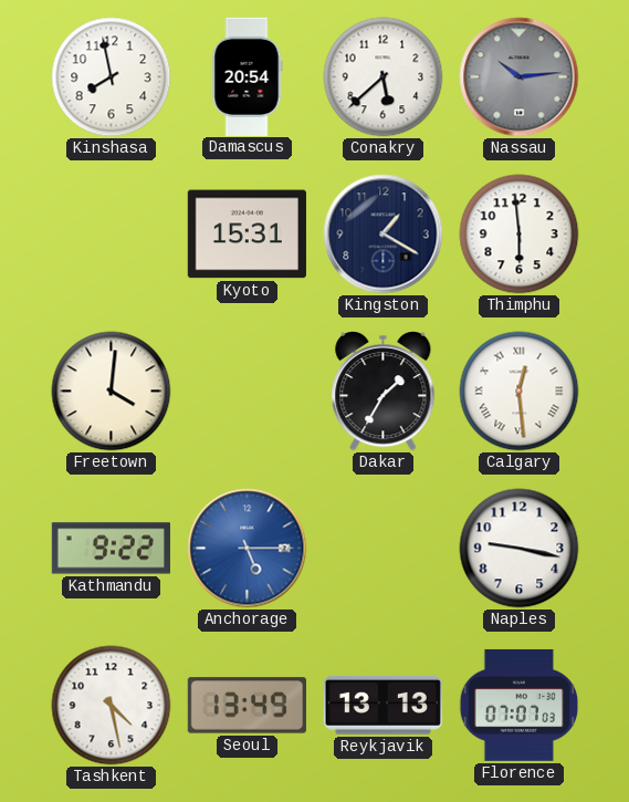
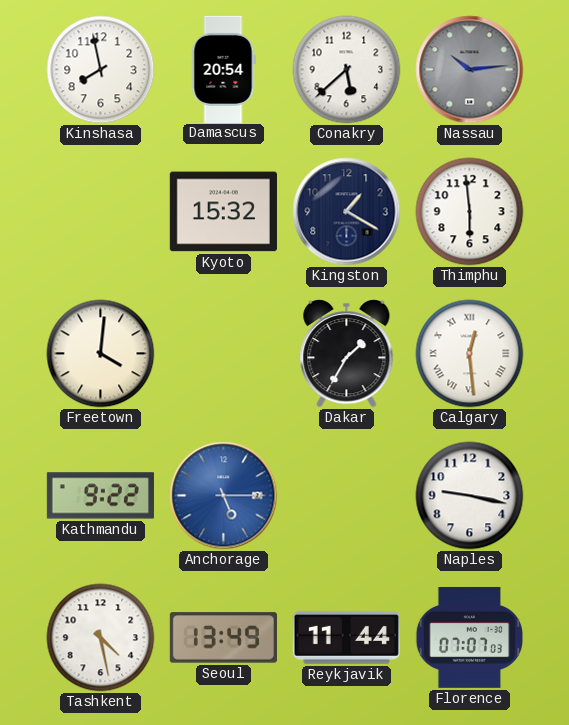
Kyoto: 15:31 -> 15:32 (223, 212)
Reykjavik: 13:13 -> 11:44 (346, 637)
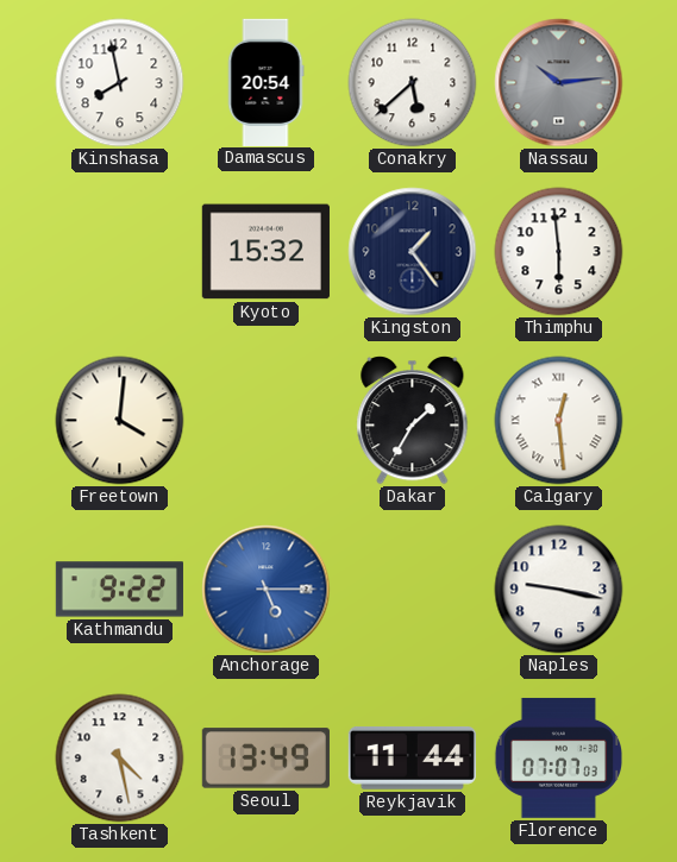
Kingston: 1:20 -> 1:24 (413, 252)
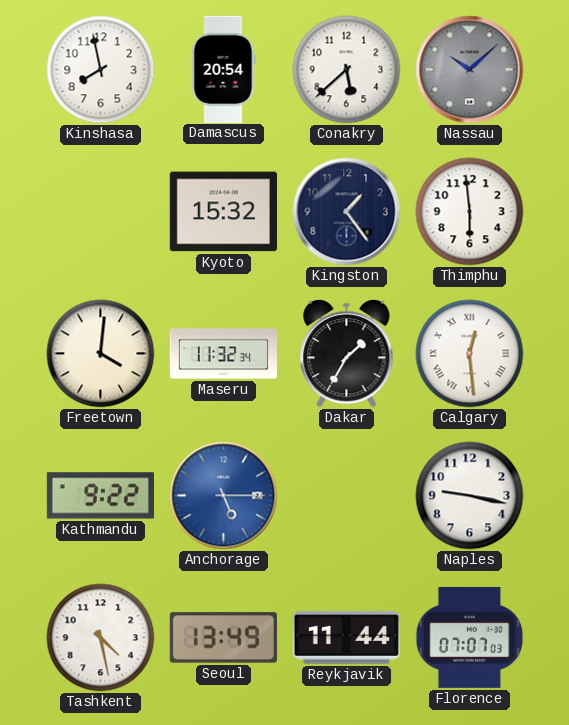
Nassau: 10:14 -> 10:08 (470, 70)
Maseru: none -> 11:32 (224, 354)
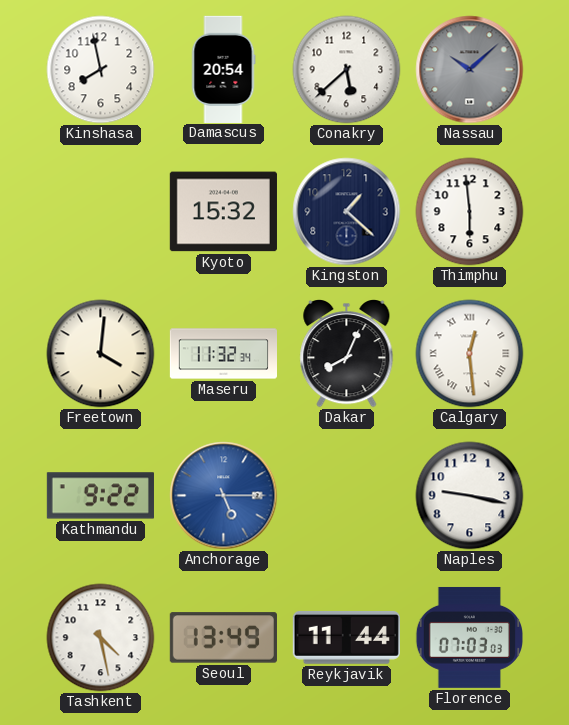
Kingston: 1:24 -> 1:22 (347, 212)
Dakar: 1:35 -> 8:04 (347, 354)
Florence: 07:07 -> 07:03 (469, 637)
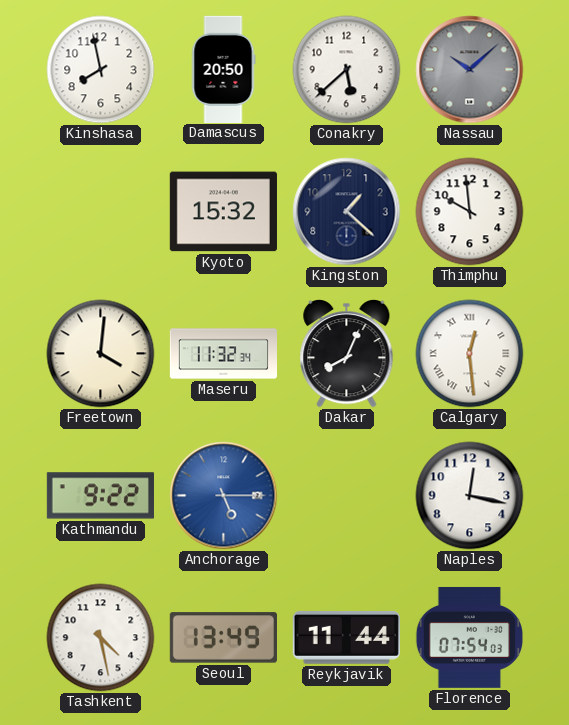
Damascus: 20:54 -> 20:50 (223, 69)
Thimphu: 5:59 -> 9:59 (470, 212)
Naples: 9:17 -> 12:17 (470, 496)
Florence: 07:03 -> 07:54 (469, 637)
